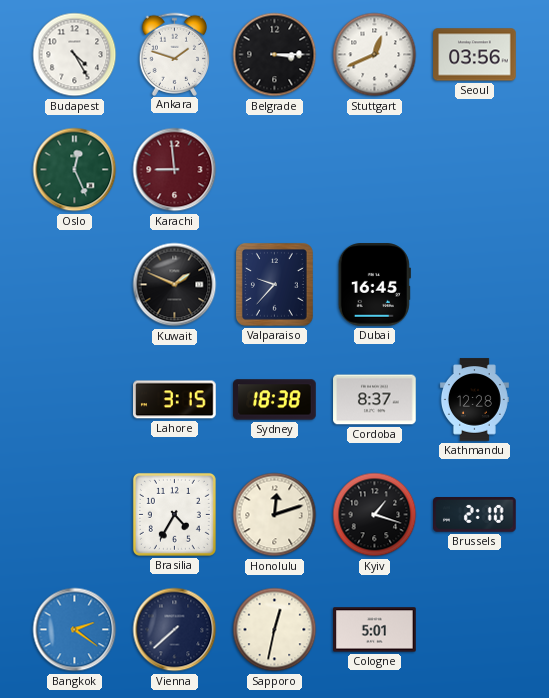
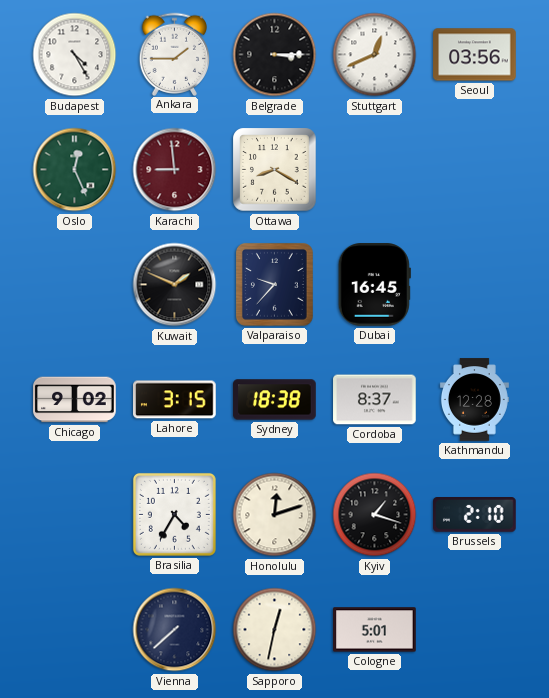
Ankara: 1:48 -> 1:45 (175, 54)
Ottawa: none -> 8:20 (275, 170)
Chicago: none -> 9:02 (75, 400)
Bangkok: 2:21 -> none (75, 630)
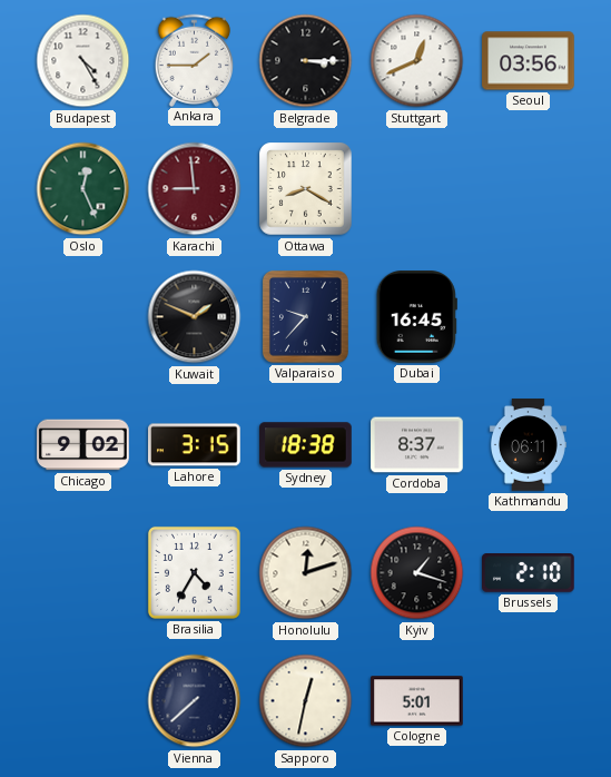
Kathmandu: 12:28 -> 06:11 (528, 445)
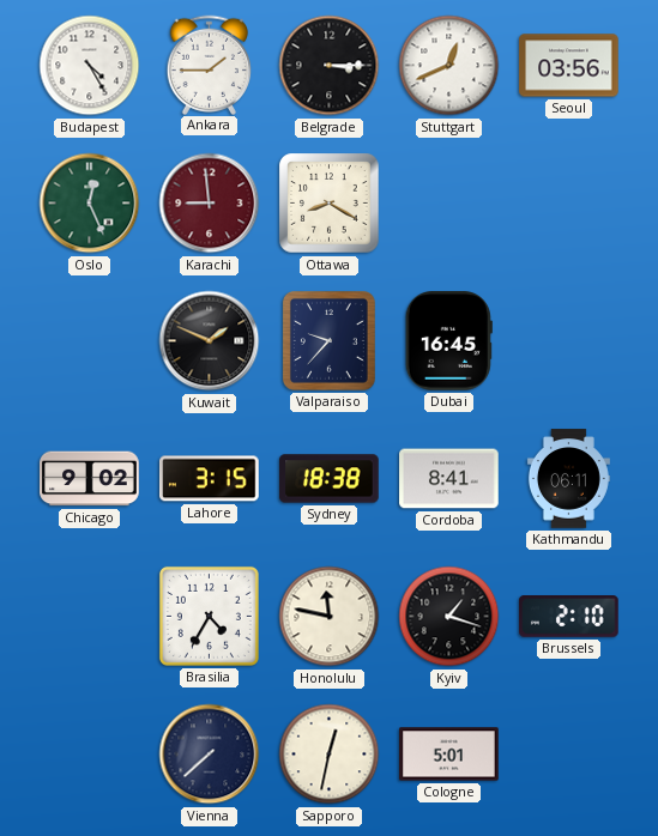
Cordoba: 8:37 -> 8:41 (449, 479)
Honolulu: 12:12 -> 11:47 (330, 617)
